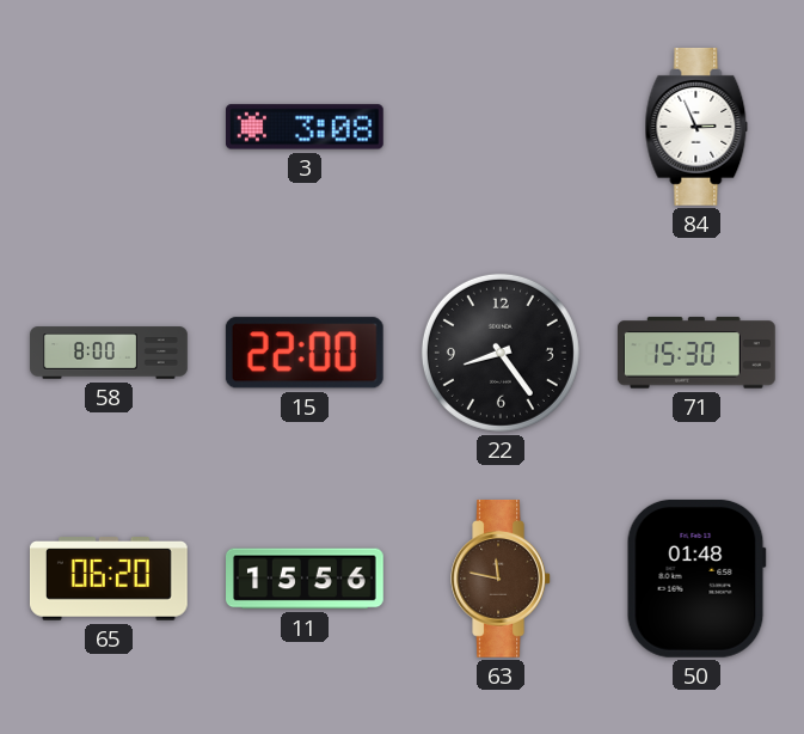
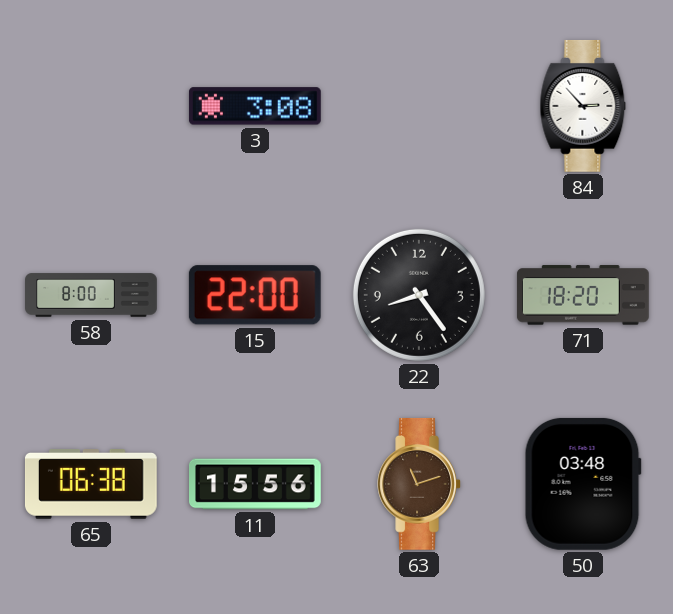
84: 2:56 -> 2:53 (583, 106)
71: 15:30 -> 18:20 (583, 295)
65: 06:20 -> 06:38 (91, 485)
63: 11:47 -> 11:12 (419, 484)
50: 01:48 -> 03:48 (583, 484)
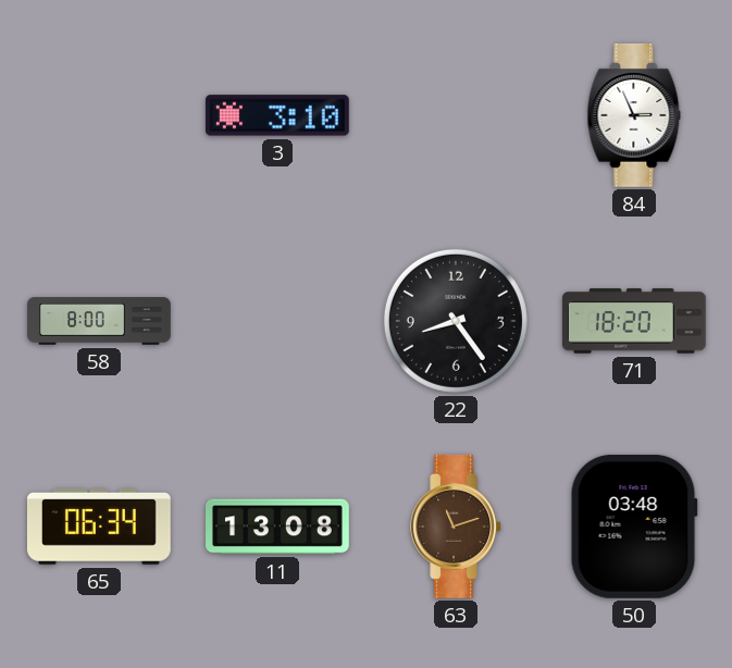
3: 3:08 -> 3:10 (277, 115)
84: 2:53 -> 2:56 (634, 115)
15: 22:00 -> none (255, 295)
65: 06:38 -> 06:34 (99, 528)
11: 15:56 -> 13:08 (278, 527)
